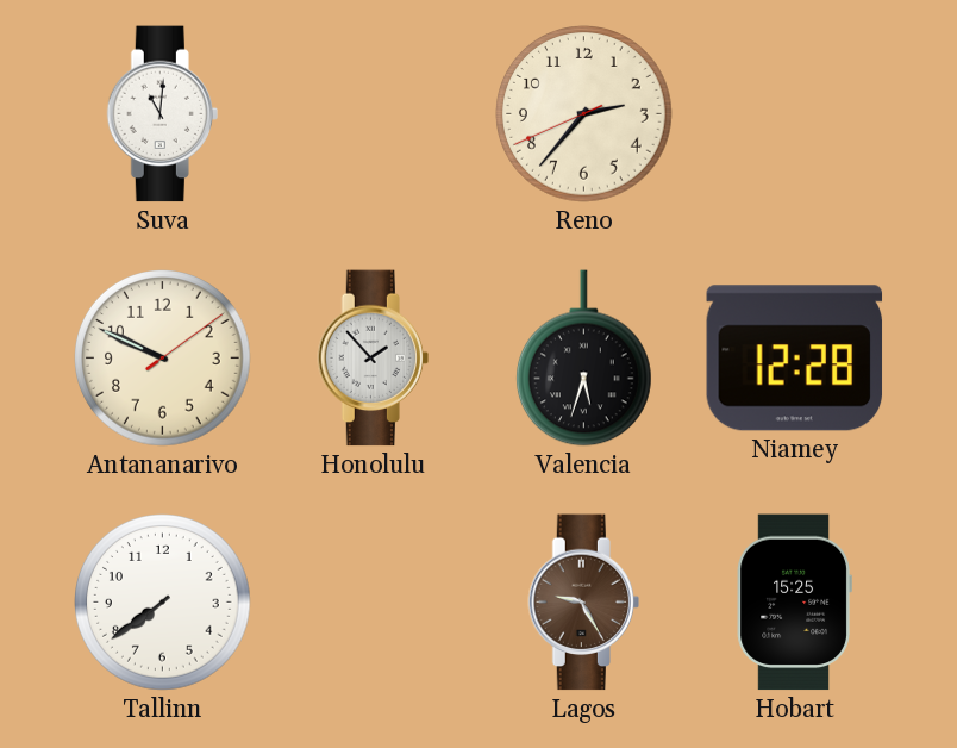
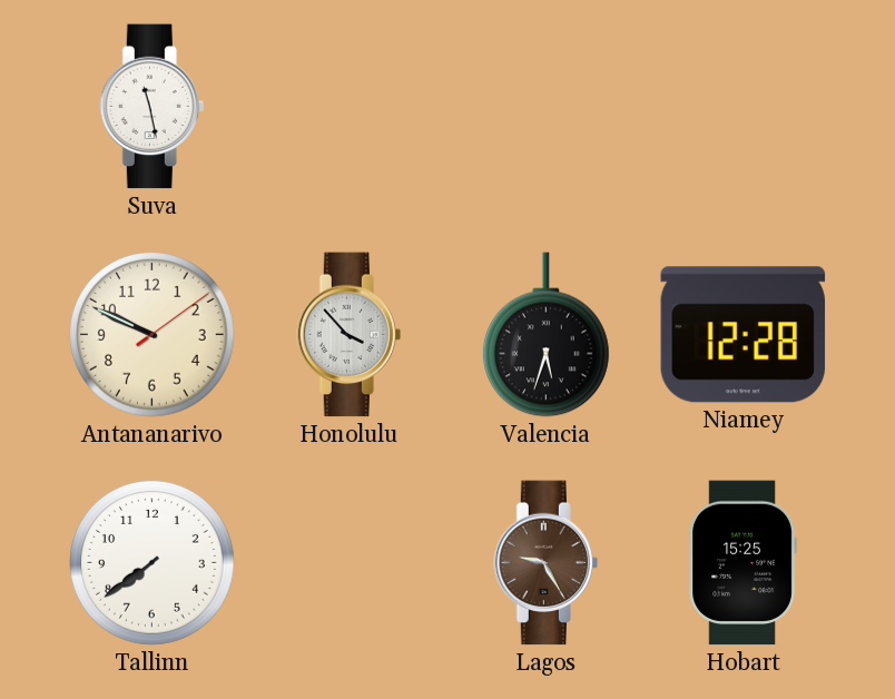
Suva: 11:01 -> 11:28 (151, 107)
Reno: 2:36 -> none (584, 114)
Honolulu: 1:53 -> 3:53 (348, 335)
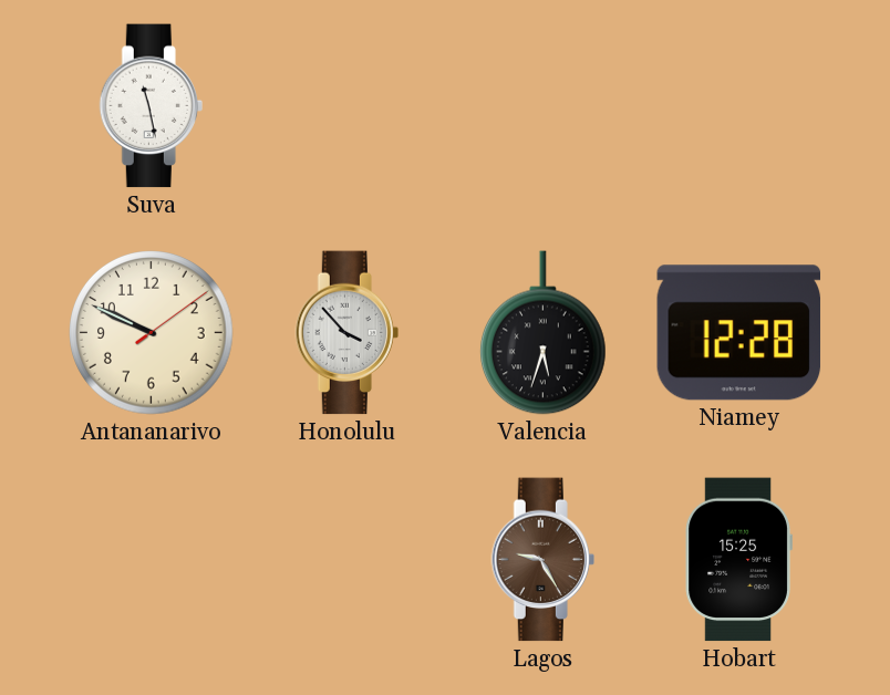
Tallinn: 7:39 -> none (153, 563)
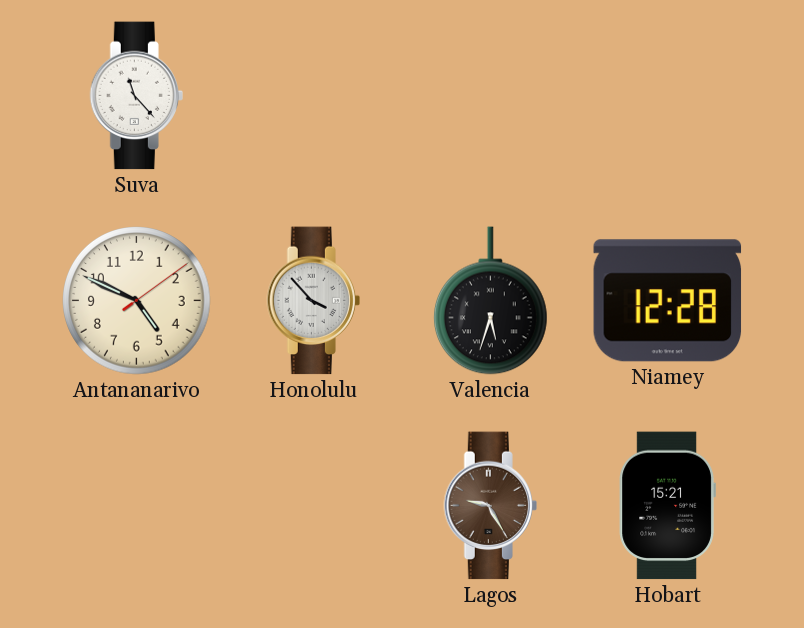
Suva: 11:28 -> 11:23 (136, 96)
Antananarivo: 9:49 -> 4:49 (137, 301)
Hobart: 15:25 -> 15:21 (667, 506)
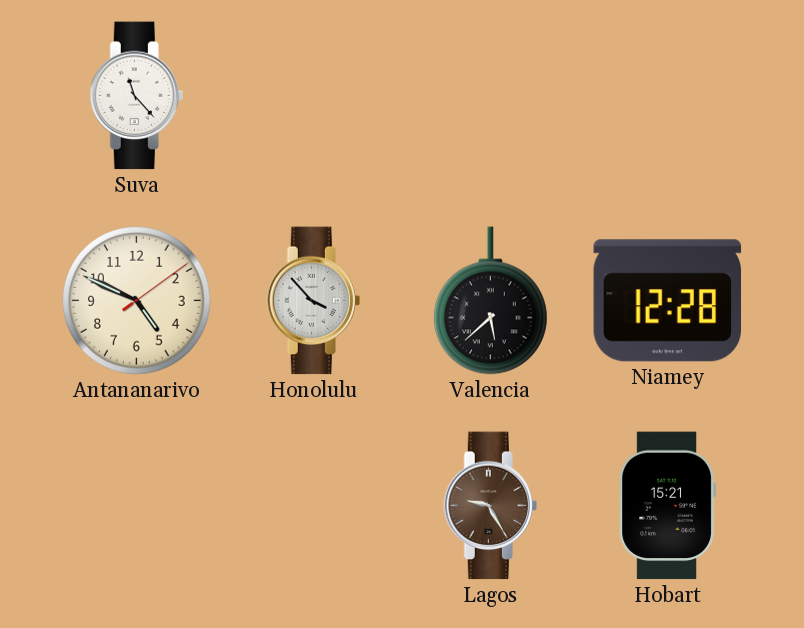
Valencia: 5:33 -> 5:38 (490, 301)
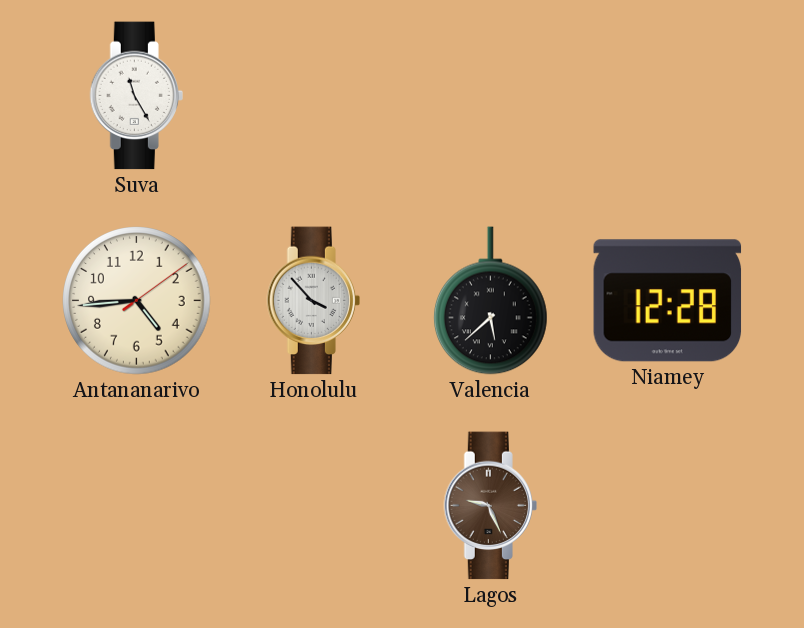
Suva: 11:23 -> 11:25 (136, 96)
Antananarivo: 4:49 -> 4:44 (137, 301)
Lagos: 9:25 -> 9:26 (490, 506)
Hobart: 15:21 -> none (667, 506)
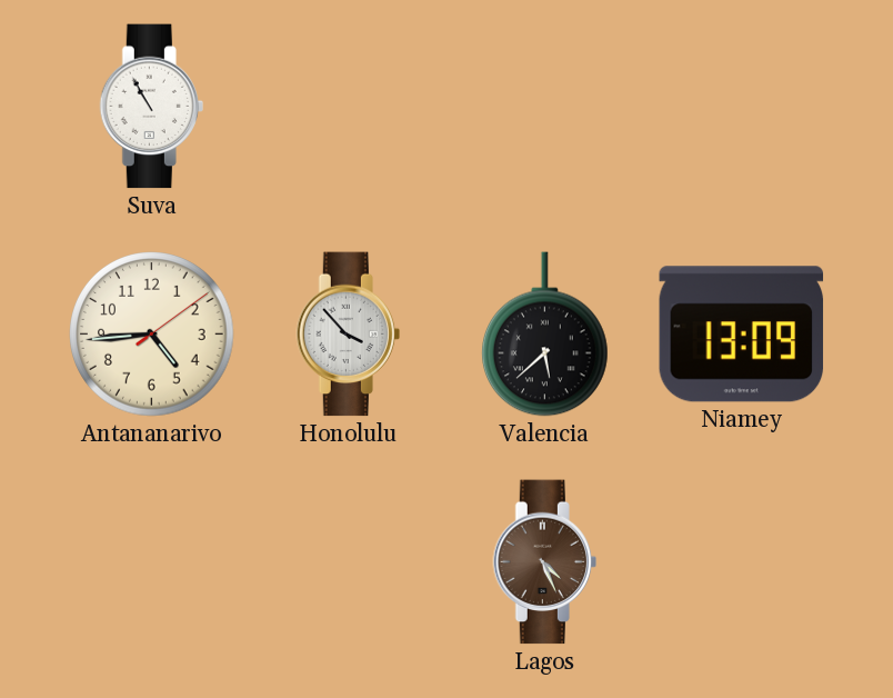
Suva: 11:25 -> 10:55 (151, 107)
Niamey: 12:28 -> 13:09 (742, 335)
Lagos: 9:26 -> 4:26 (544, 562)
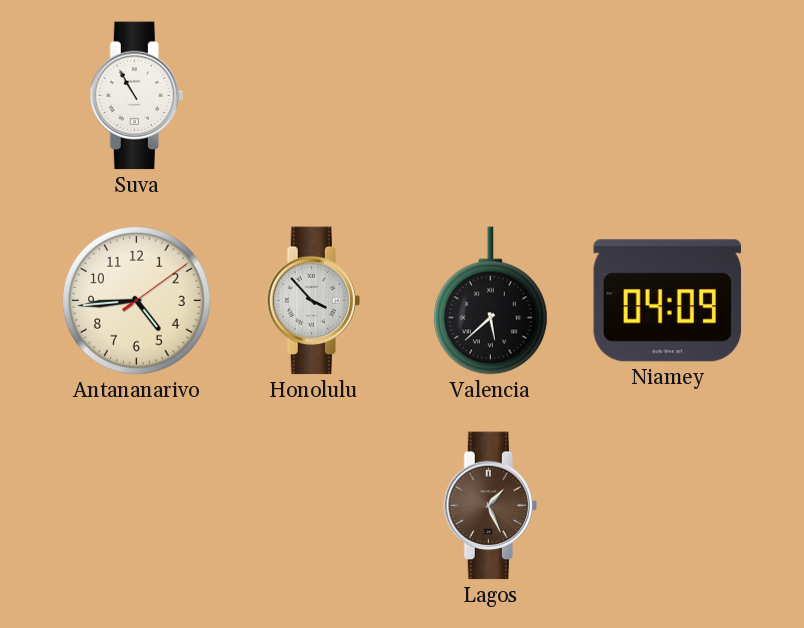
Niamey: 13:09 -> 04:09 (668, 301)
Lagos: 4:26 -> 1:26 (490, 506)
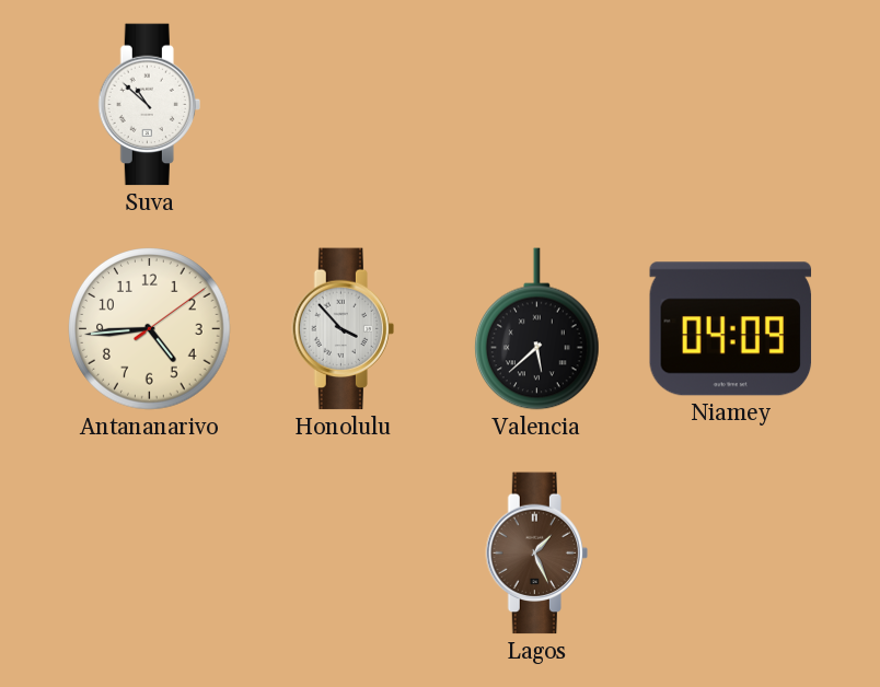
Suva: 10:55 -> 10:52 (149, 105)
